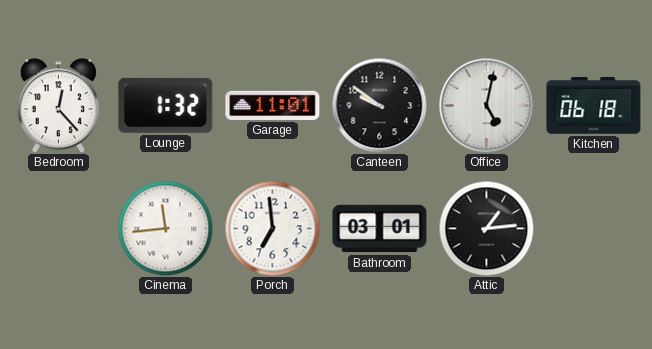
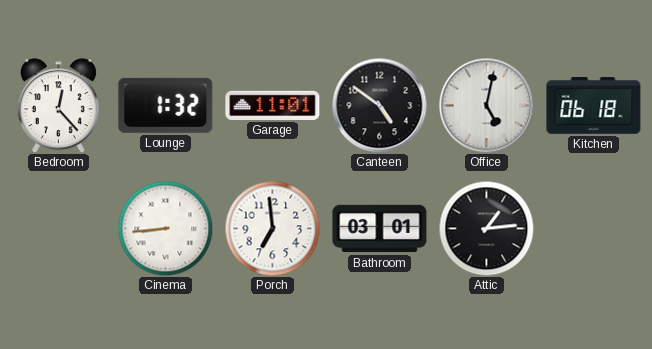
Canteen: 9:51 -> 4:51 (379, 105)
Cinema: 11:44 -> 8:44 (165, 228)
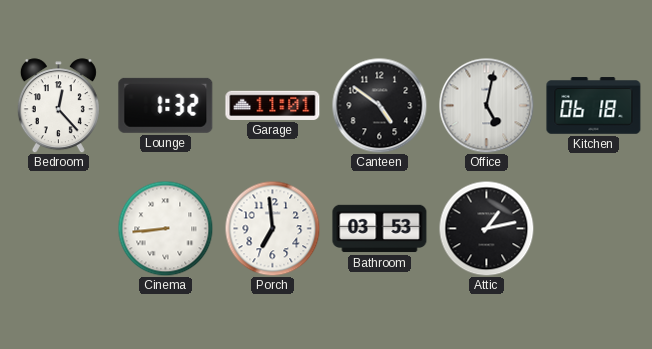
Bathroom: 03:01 -> 03:53 (380, 229)
Attic: 1:14 -> 1:13 (486, 228)
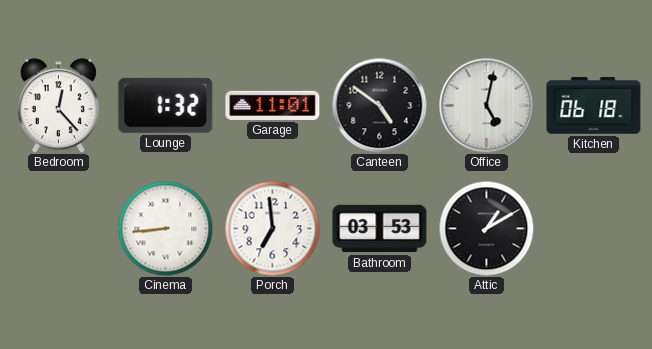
Attic: 1:13 -> 1:10 (486, 228)
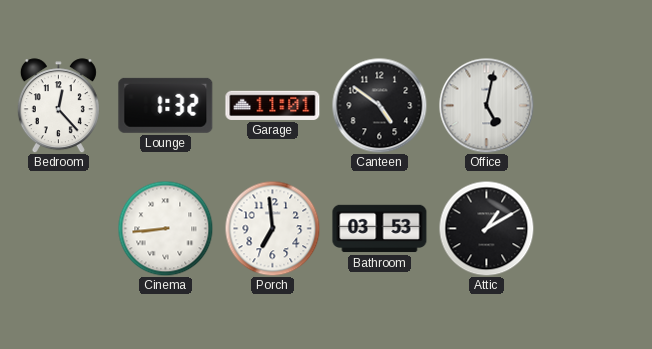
Kitchen: 06:18 -> none (594, 106)
